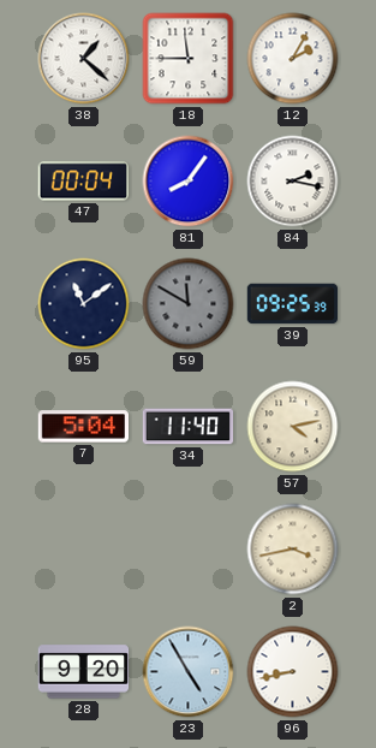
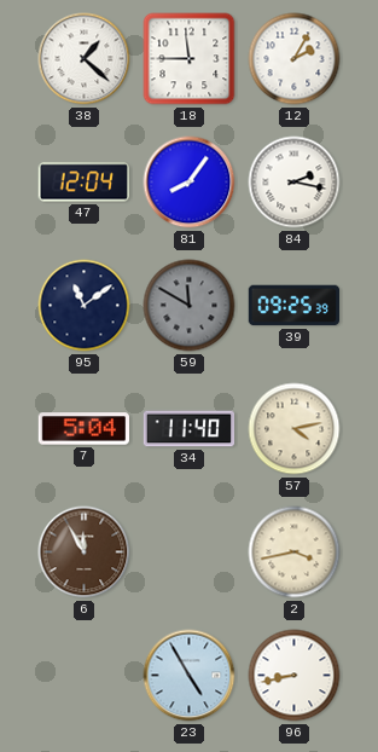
47: 00:04 -> 12:04 (83, 183)
6: none -> 11:55 (85, 553)
28: 9:20 -> none (84, 672)
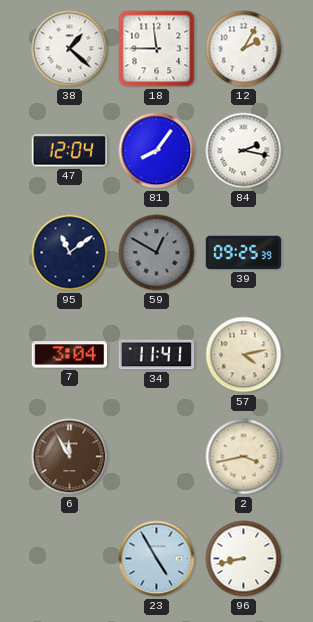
59: 11:50 -> 12:50 (157, 253)
7: 5:04 -> 3:04 (69, 355)
34: 11:40 -> 11:41 (157, 355)
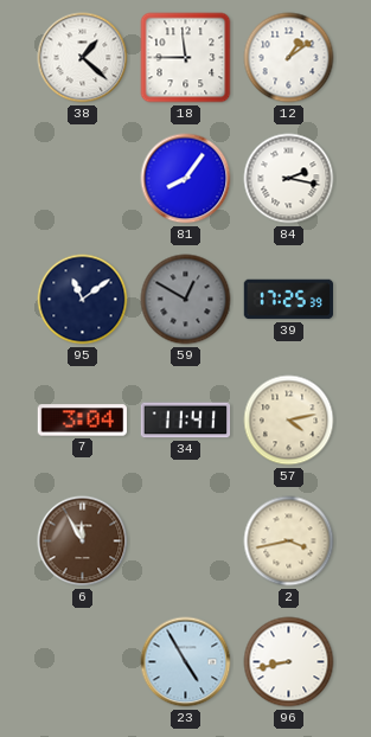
12: 2:05 -> 1:09 (289, 58)
47: 12:04 -> none (69, 151)
39: 09:25 -> 17:25 (288, 300)
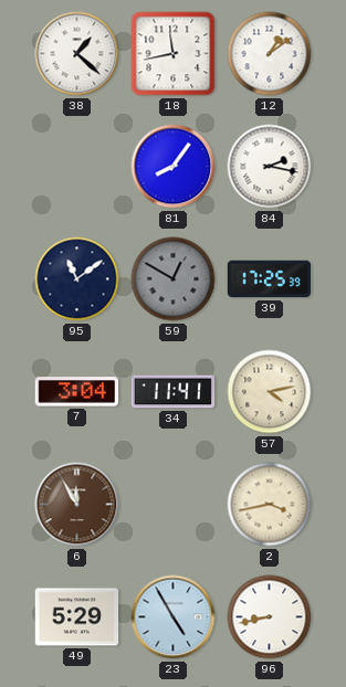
18: 11:45 -> 11:43 (174, 54)
49: none -> 5:29 (77, 617)
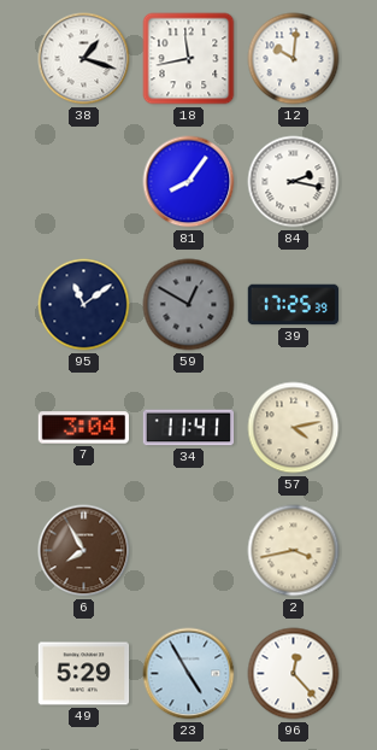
38: 1:22 -> 1:18 (84, 59)
12: 1:09 -> 10:01 (294, 59)
6: 11:55 -> 7:55 (84, 551)
96: 8:43 -> 12:23 (294, 674)
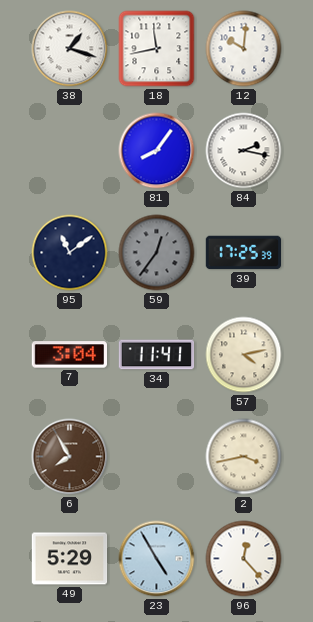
59: 12:50 -> 12:36 (157, 253)
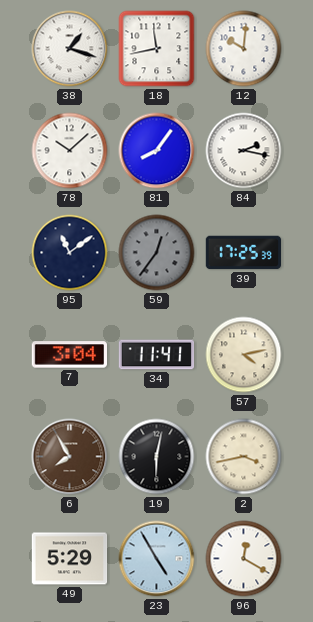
78: none -> 10:08 (70, 151)
19: none -> 6:02 (157, 457)
96: 12:23 -> 12:20 (244, 559)
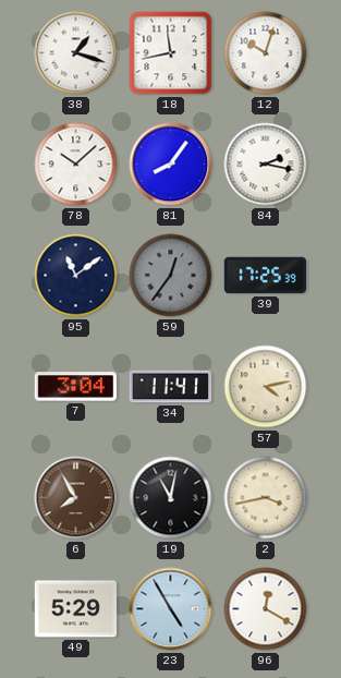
12: 10:01 -> 10:03 (266, 53)
19: 6:02 -> 11:02 (171, 498)
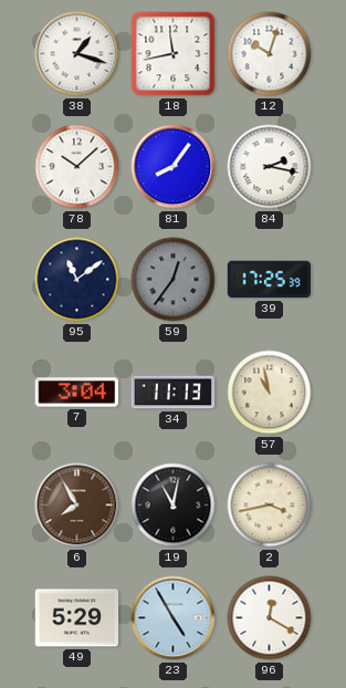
34: 11:41 -> 11:13 (174, 393)
57: 4:13 -> 10:58 (270, 393)
